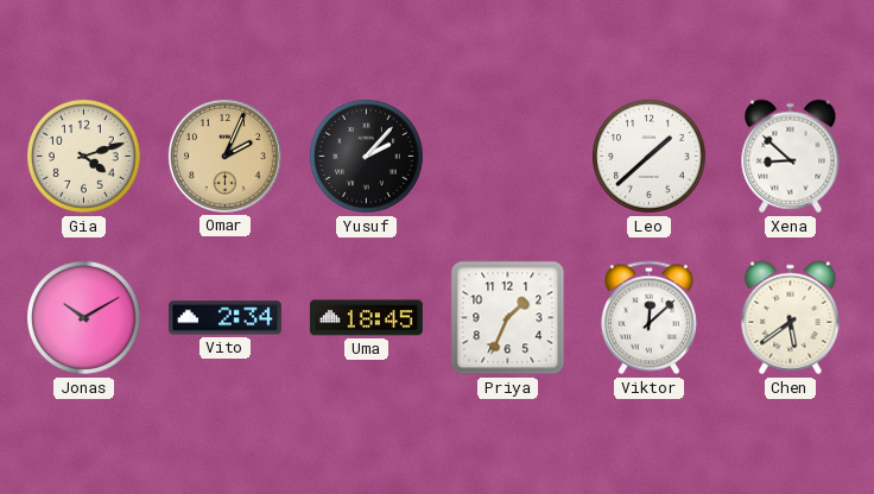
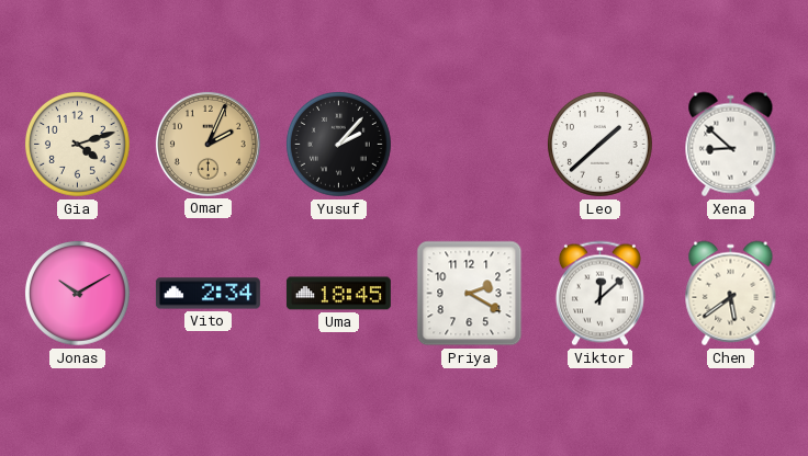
Priya: 1:34 -> 2:20 (470, 294)
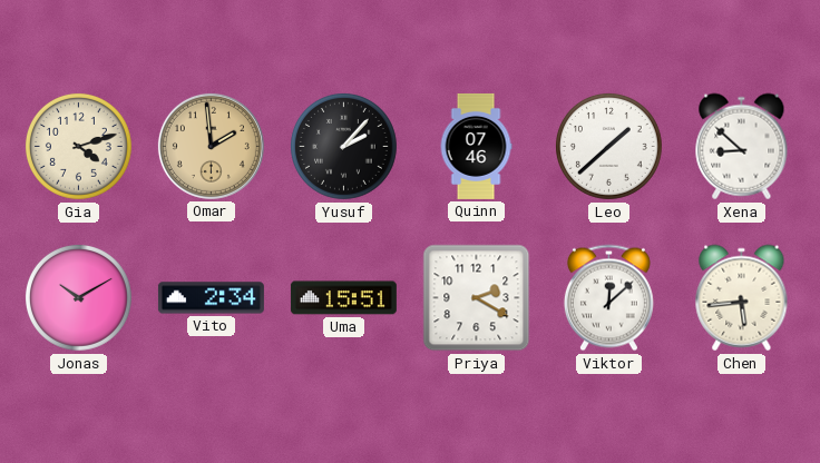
Omar: 2:04 -> 1:59 (211, 146)
Quinn: none -> 07:46 (476, 146)
Uma: 18:45 -> 15:51 (343, 298)
Chen: 5:39 -> 5:44 (742, 298)
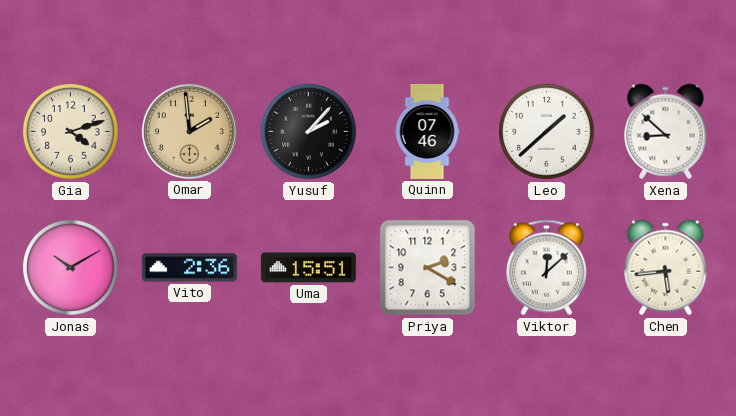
Vito: 2:34 -> 2:36 (189, 268)
